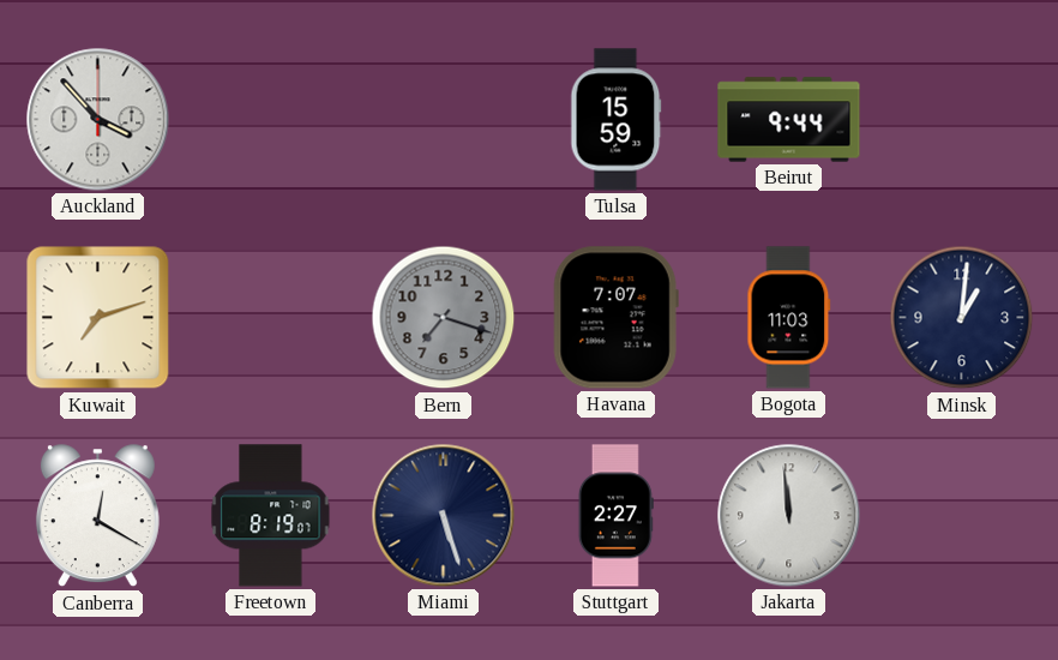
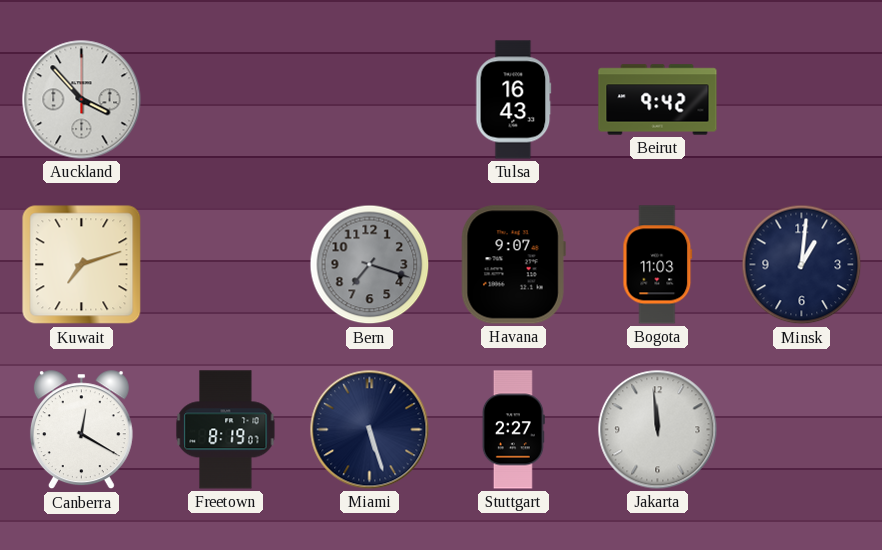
Tulsa: 15:59 -> 16:43 (514, 100)
Beirut: 9:44 -> 9:42 (658, 100)
Havana: 7:07 -> 9:07 (513, 265)
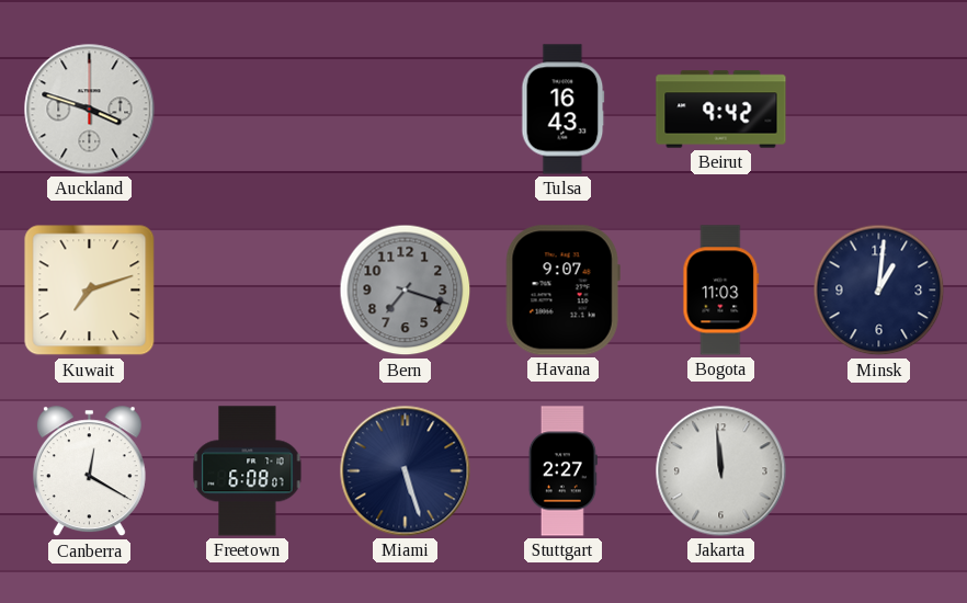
Auckland: 3:53 -> 3:48 (90, 110)
Freetown: 8:19 -> 6:08 (248, 471)
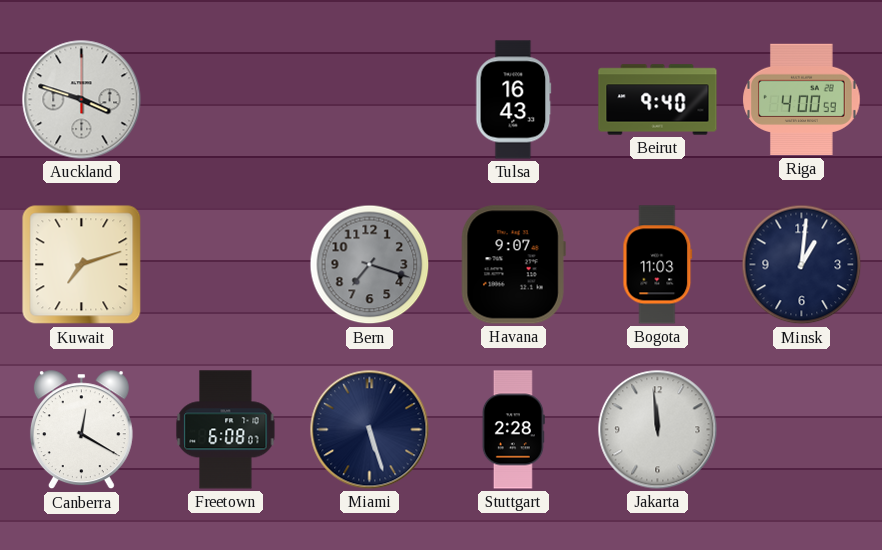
Beirut: 9:42 -> 9:40 (658, 100)
Riga: none -> 4:00 (802, 100)
Stuttgart: 2:27 -> 2:28 (513, 430)
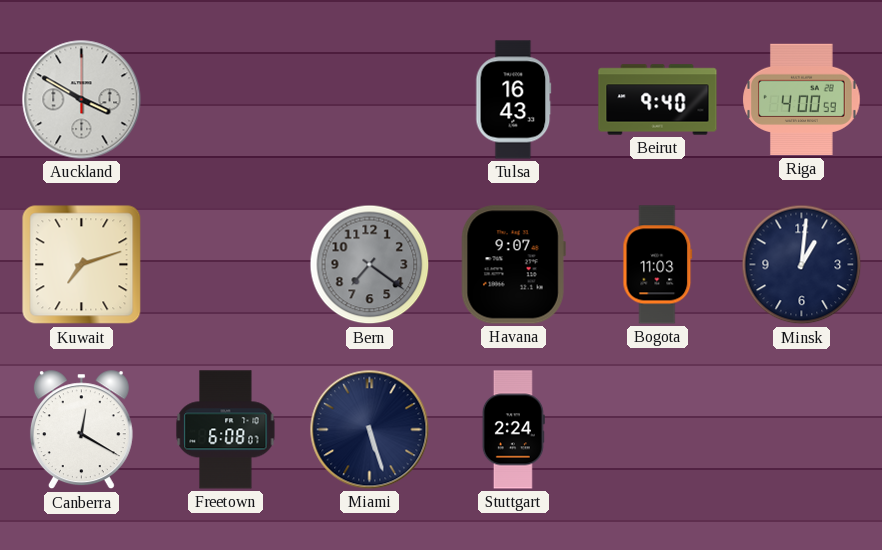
Auckland: 3:48 -> 3:50 (82, 100)
Bern: 7:18 -> 7:21 (370, 265)
Stuttgart: 2:28 -> 2:24 (513, 430)
Jakarta: 11:59 -> none (658, 430)
